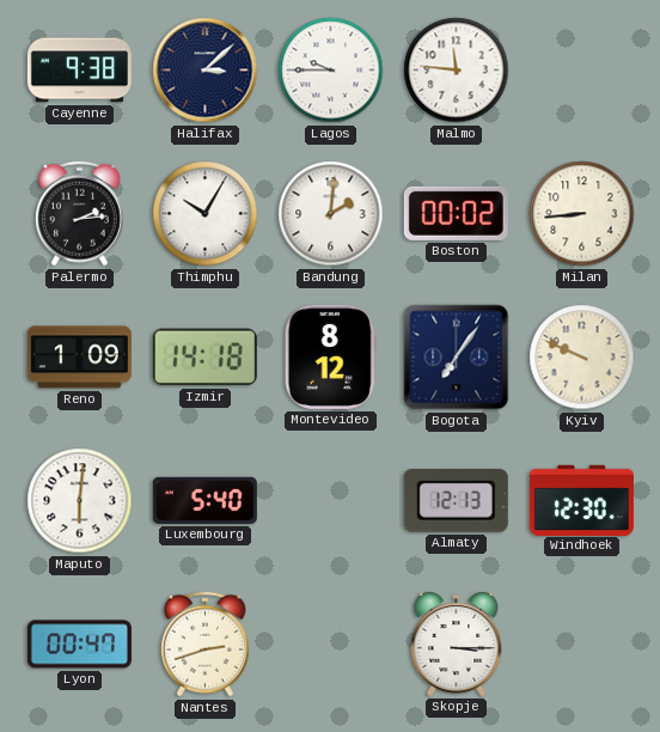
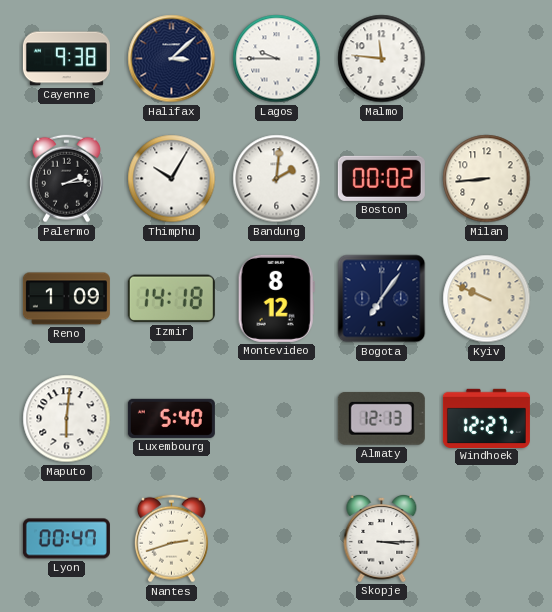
Windhoek: 12:30 -> 12:27 (486, 418)
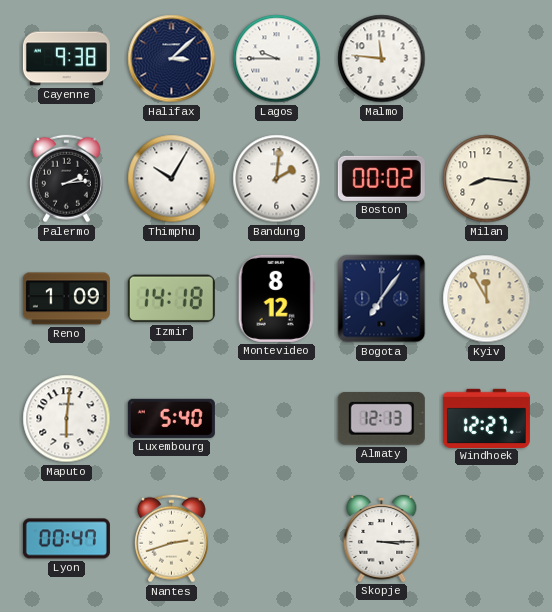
Milan: 8:44 -> 8:16 (487, 179)
Kyiv: 9:49 -> 11:55 (487, 299)
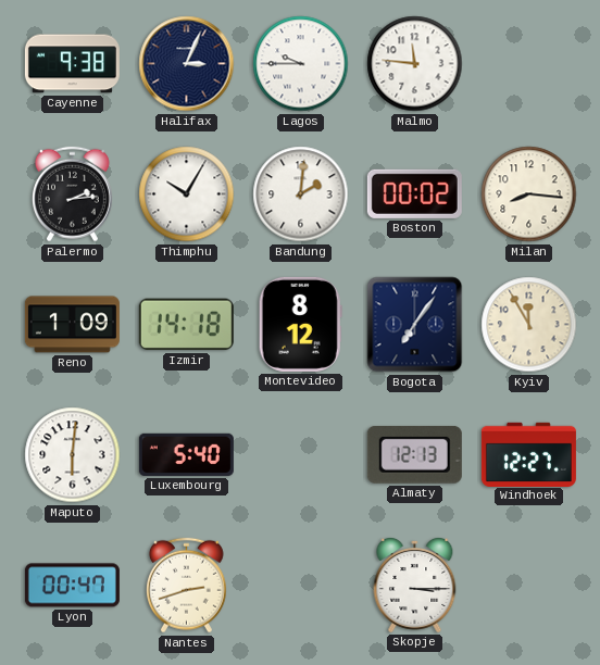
Halifax: 3:08 -> 3:04 (187, 64)
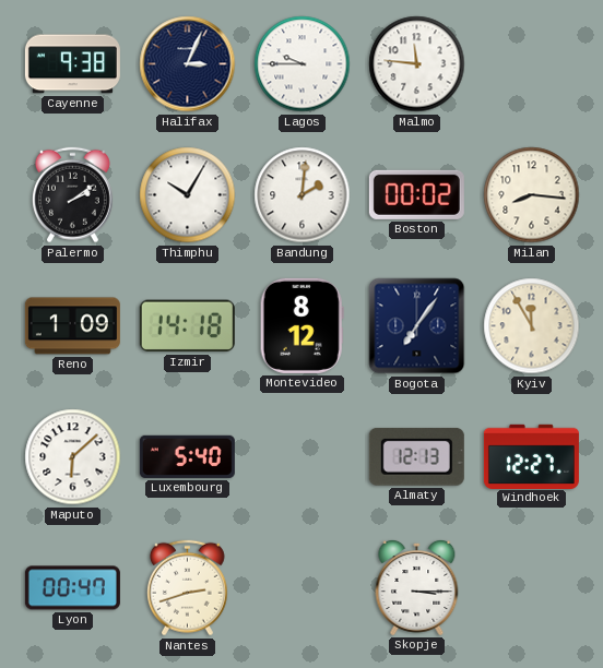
Palermo: 2:14 -> 2:09 (72, 195)
Maputo: 6:01 -> 6:08 (73, 457)
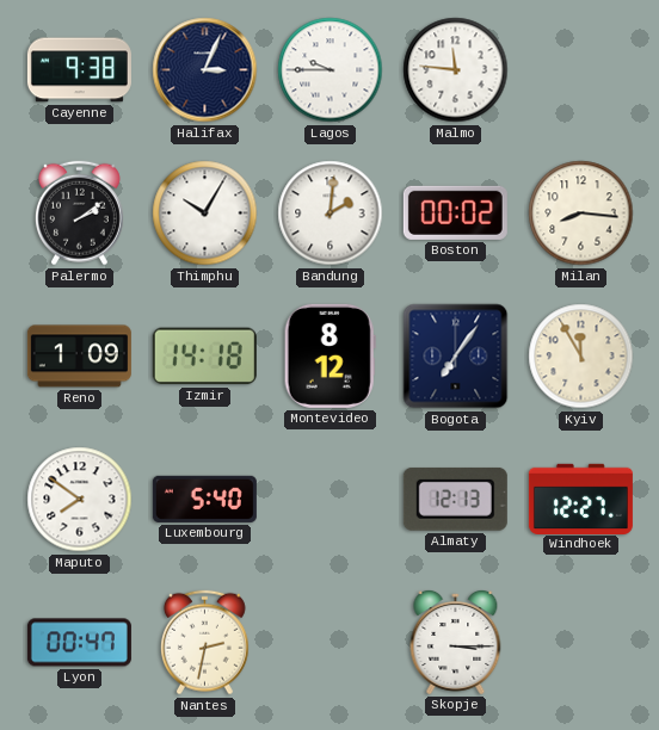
Maputo: 6:08 -> 7:51 (80, 500)
Nantes: 2:42 -> 2:32 (204, 643)
